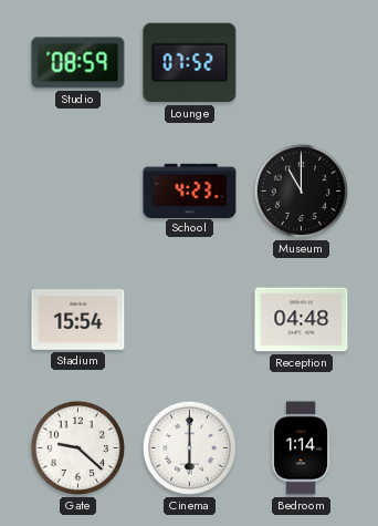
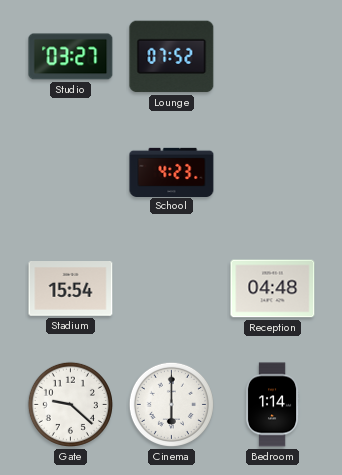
Studio: 08:59 -> 03:27 (71, 57)
Museum: 11:00 -> none (301, 190)
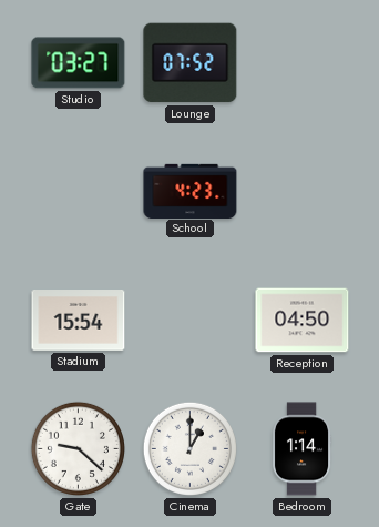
Reception: 04:48 -> 04:50 (303, 321)
Cinema: 6:00 -> 1:00 (189, 448)
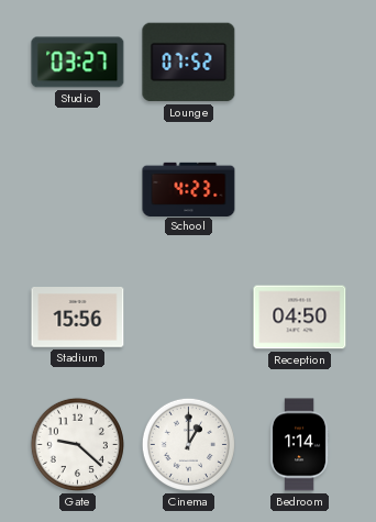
Stadium: 15:54 -> 15:56 (78, 318)
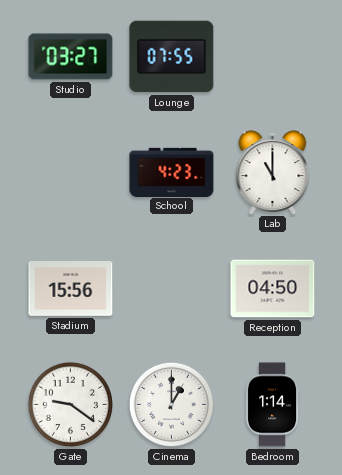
Lounge: 07:52 -> 07:55 (172, 57)
Lab: none -> 11:00 (273, 172)
Gate: 9:22 -> 9:21 (70, 404)
